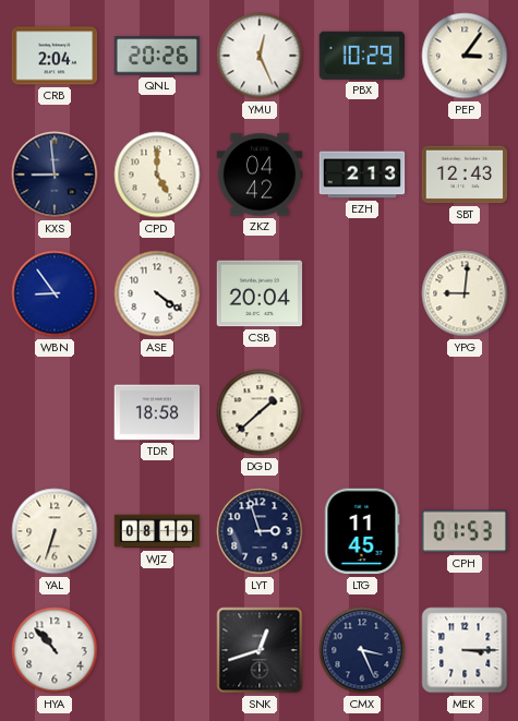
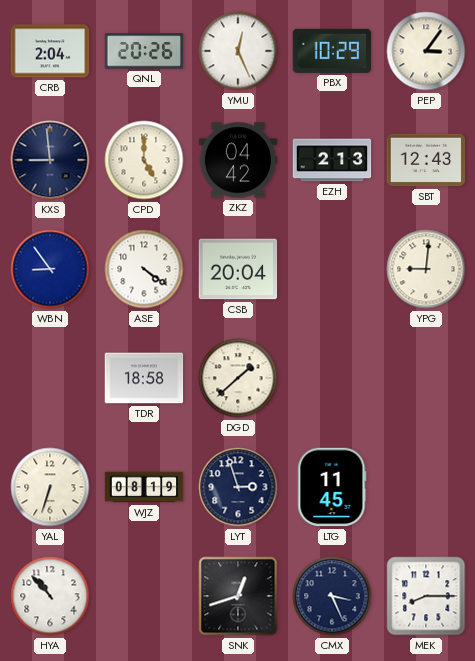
CPH: 01:53 -> none (465, 531)
MEK: 3:15 -> 8:15 (426, 596)
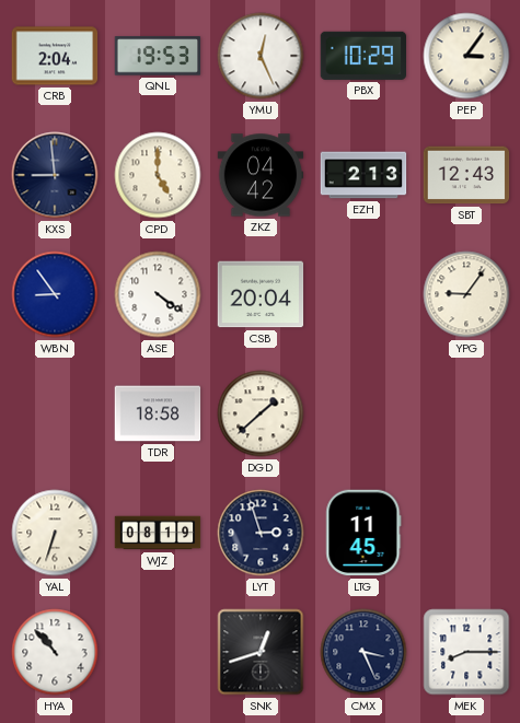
QNL: 20:26 -> 19:53 (158, 56)
YPG: 9:01 -> 9:06 (466, 294)
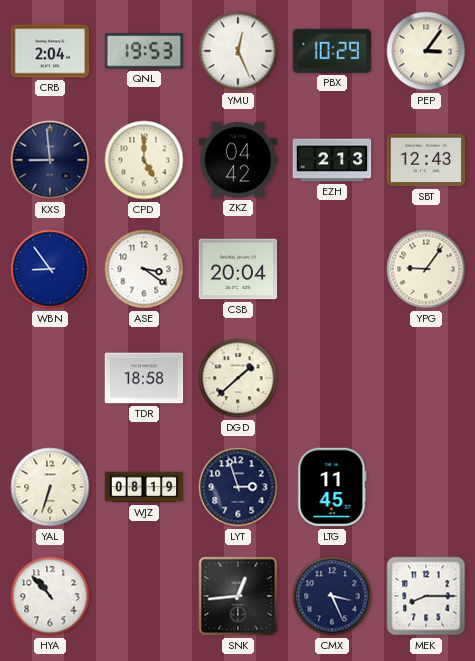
ASE: 4:21 -> 3:21 (144, 269)
SNK: 12:42 -> 12:44 (238, 596)
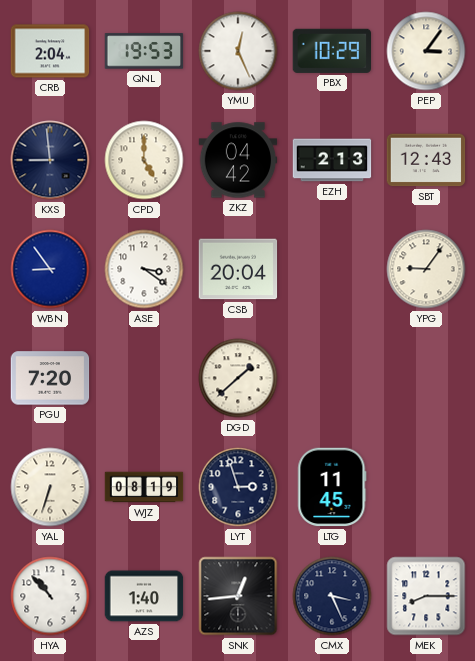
PGU: none -> 7:20 (50, 378)
TDR: 18:58 -> none (144, 378)
AZS: none -> 1:40 (144, 596)
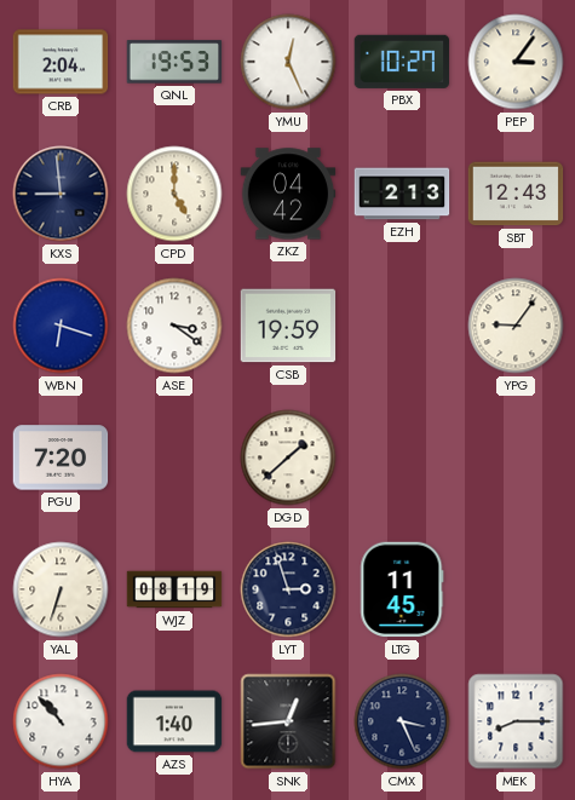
PBX: 10:29 -> 10:27 (401, 62)
WBN: 8:54 -> 6:18 (61, 326)
CSB: 20:04 -> 19:59 (288, 326)
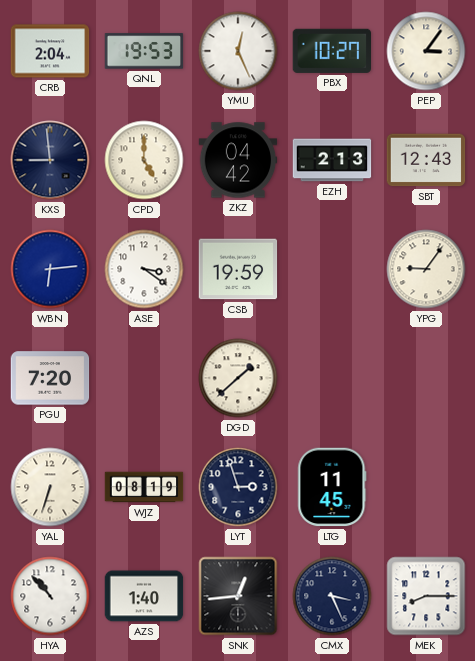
WBN: 6:18 -> 6:14 (50, 269)
